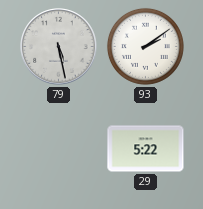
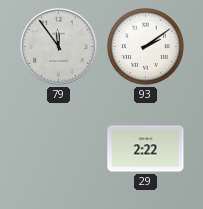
79: 5:28 -> 11:54 (59, 47)
29: 5:22 -> 2:22 (146, 149)
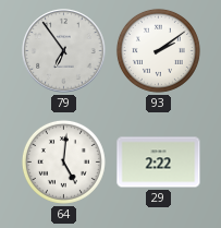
79: 11:54 -> 6:54 (64, 51)
64: none -> 5:01 (63, 161)
